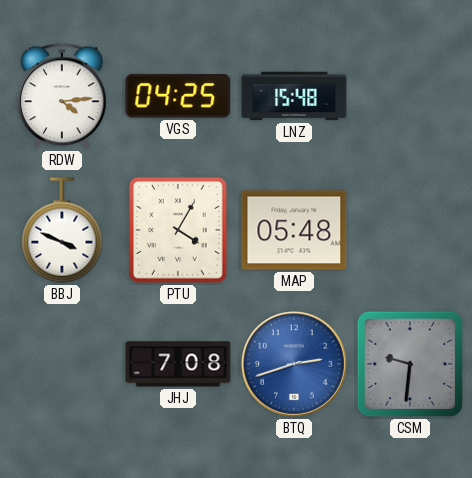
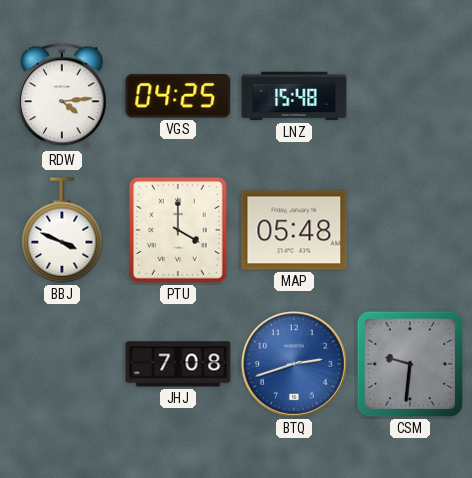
PTU: 4:05 -> 4:00 (178, 230)
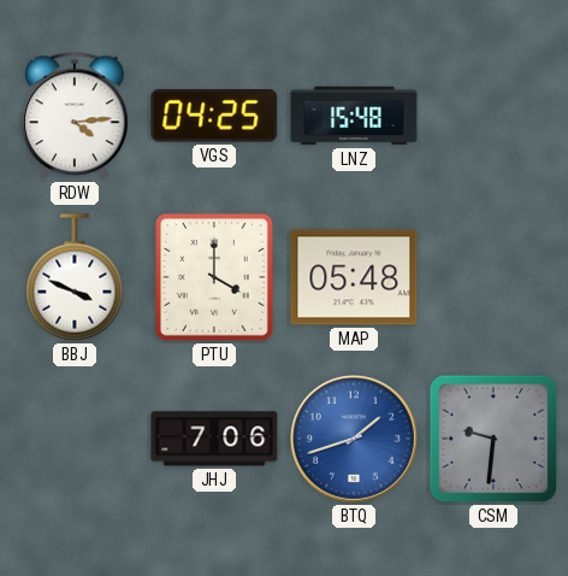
JHJ: 7:08 -> 7:06 (214, 439)
BTQ: 2:42 -> 1:42 (355, 440)
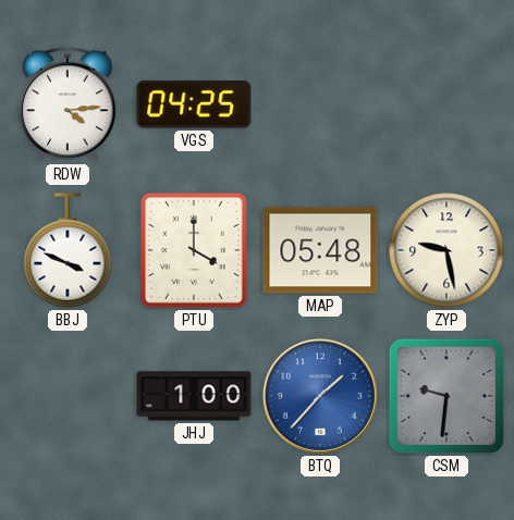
LNZ: 15:48 -> none (354, 116)
ZYP: none -> 9:28 (446, 250)
JHJ: 7:06 -> 1:00 (194, 396)
BTQ: 1:42 -> 1:37 (321, 397)
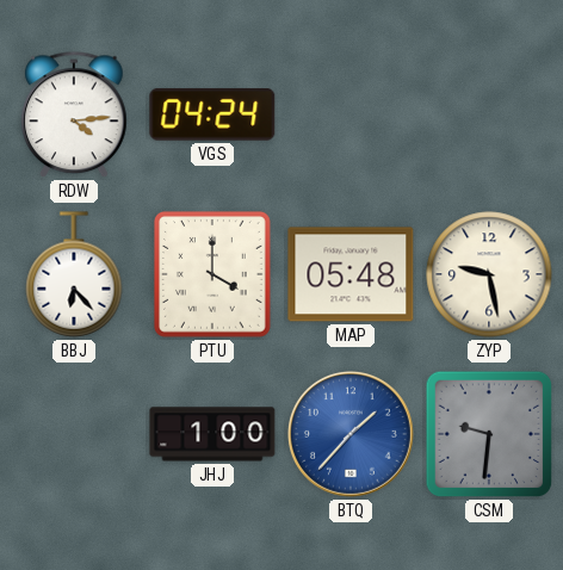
VGS: 04:25 -> 04:24 (212, 114)
BBJ: 3:49 -> 6:23 (74, 274)
